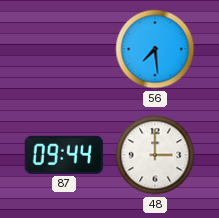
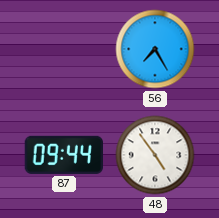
56: 7:29 -> 7:25 (155, 49)
48: 3:00 -> 4:54 (155, 155)
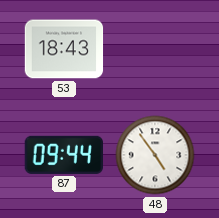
53: none -> 18:43 (64, 49)
56: 7:25 -> none (155, 49)
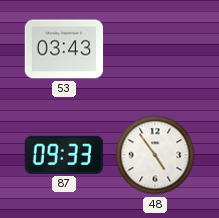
53: 18:43 -> 03:43 (64, 49)
87: 09:44 -> 09:33 (64, 155)
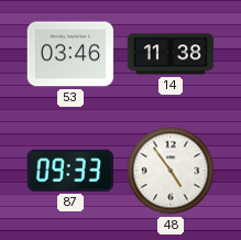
53: 03:43 -> 03:46 (70, 54)
14: none -> 11:38 (171, 54)
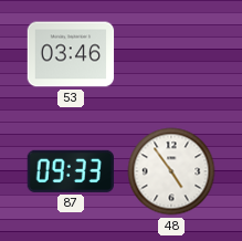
14: 11:38 -> none (171, 54)
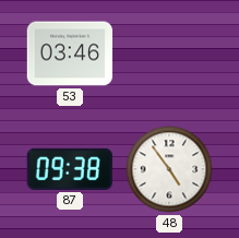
87: 09:33 -> 09:38 (70, 169)
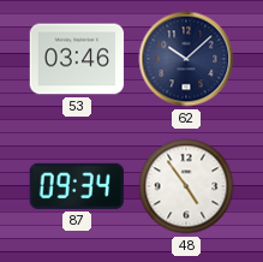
62: none -> 10:08 (186, 59)
87: 09:38 -> 09:34 (77, 186)
